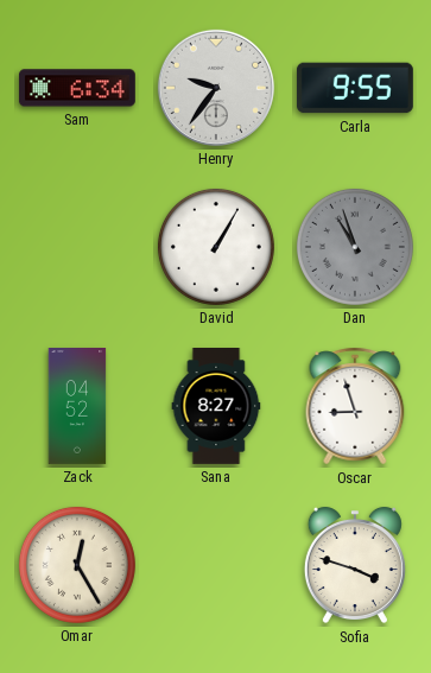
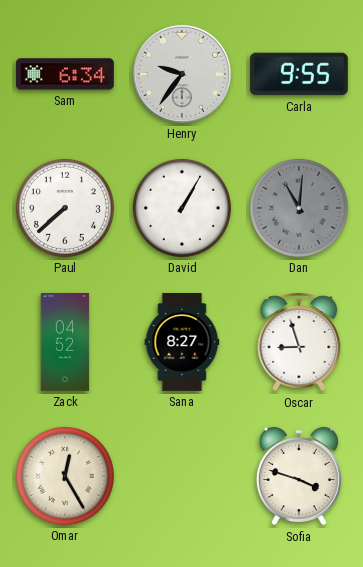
Paul: none -> 7:38 (65, 208)
Dan: 10:57 -> 11:01 (299, 208)
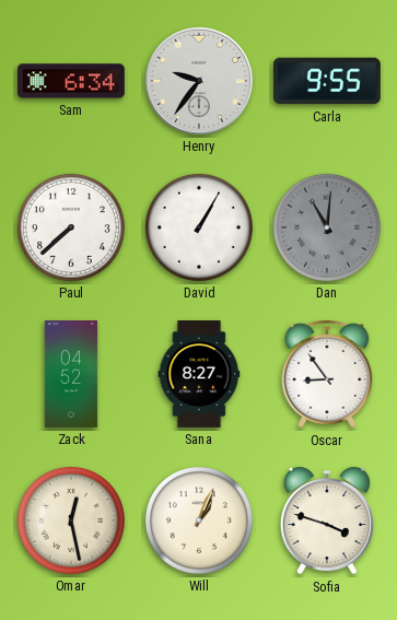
Oscar: 8:57 -> 8:54 (327, 374)
Omar: 12:25 -> 12:28 (71, 520)
Will: none -> 1:04 (199, 520)
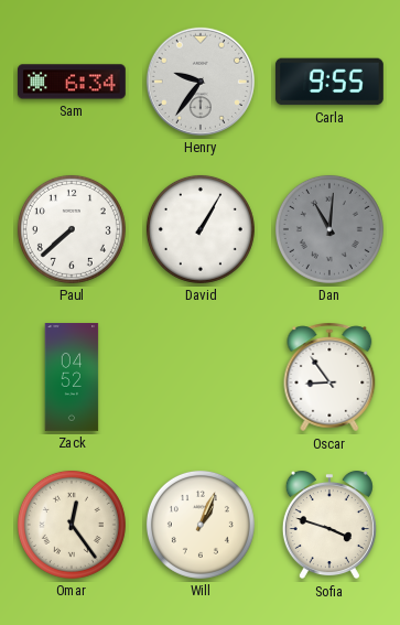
Sana: 8:27 -> none (199, 375)
Omar: 12:28 -> 12:24 (72, 525)
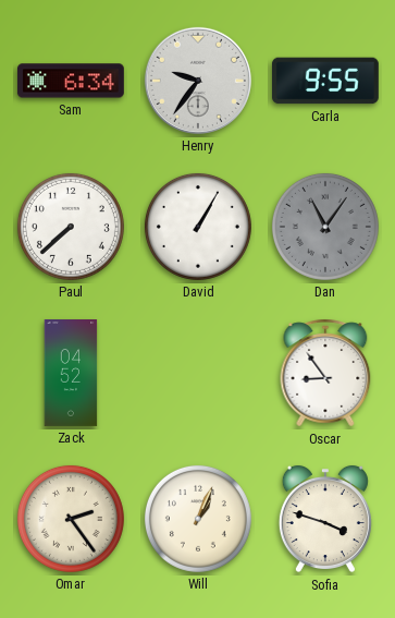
Dan: 11:01 -> 11:06 (325, 227)
Omar: 12:24 -> 2:24 (71, 519)
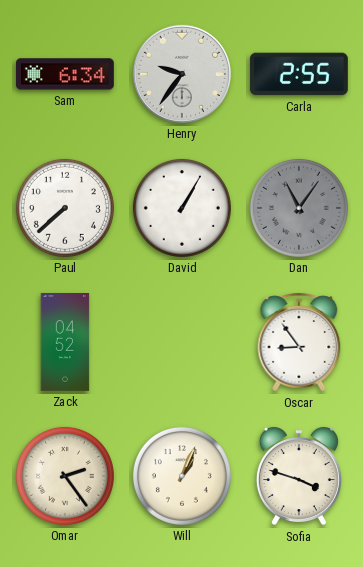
Carla: 9:55 -> 2:55 (299, 74)
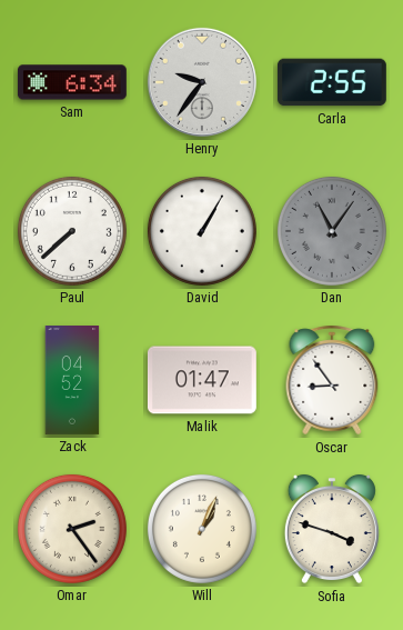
Malik: none -> 01:47 (202, 380)
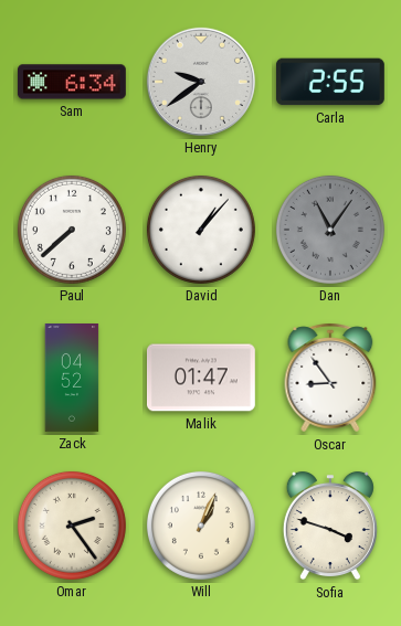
Henry: 9:36 -> 9:39 (201, 82)
David: 1:05 -> 1:07 (201, 230)
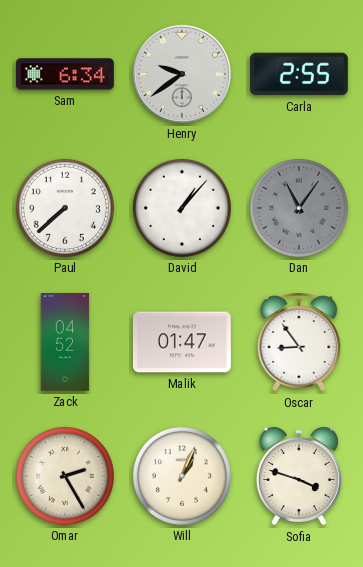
Omar: 2:24 -> 2:25 (65, 476)
